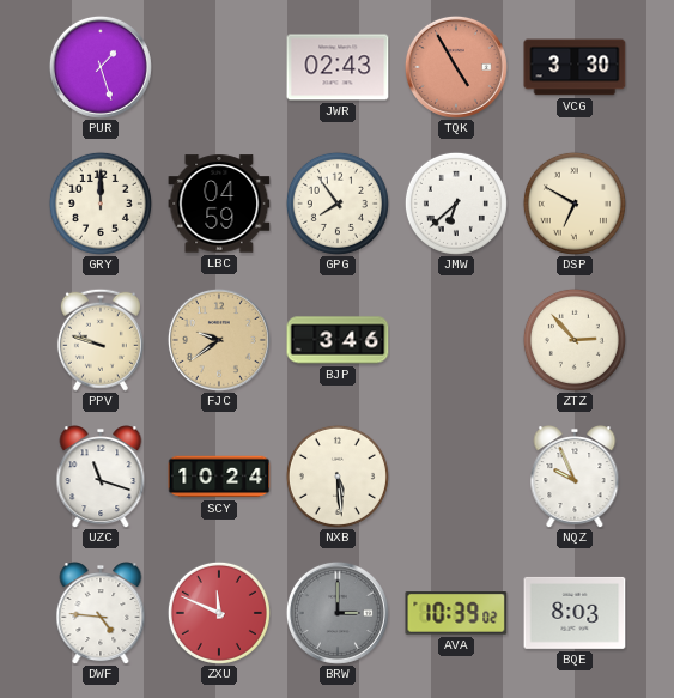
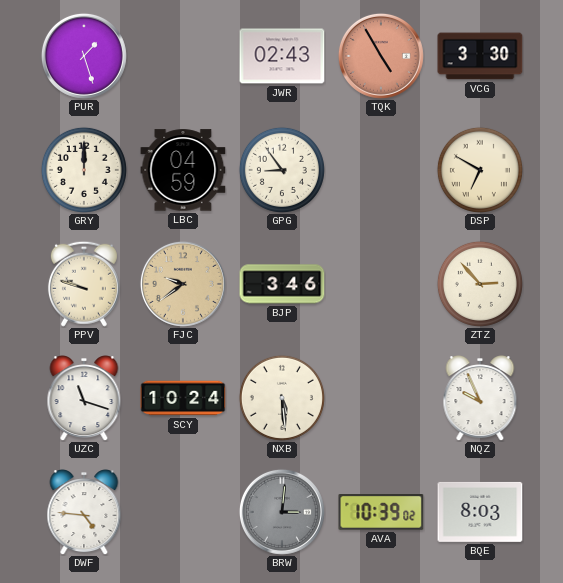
GPG: 7:54 -> 8:54 (282, 170)
JMW: 6:38 -> none (456, 204)
ZXU: 11:49 -> none (219, 613)
BRW: 3:00 -> 3:01 (282, 512)
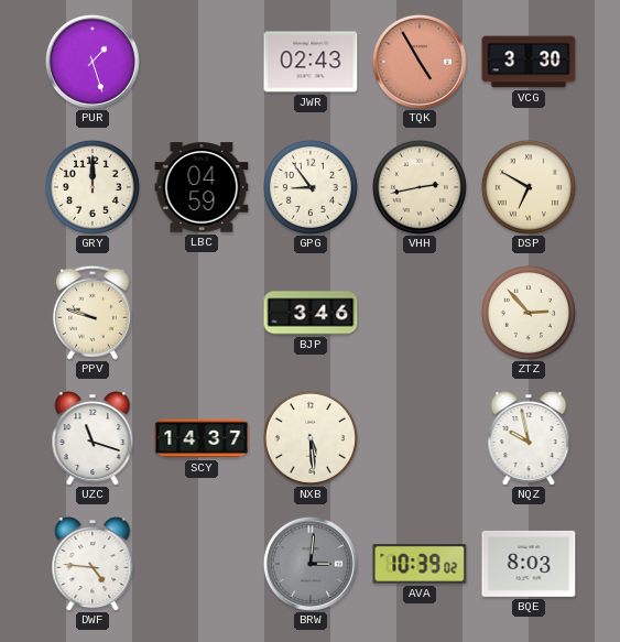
VHH: none -> 2:43 (420, 187)
FJC: 9:39 -> none (183, 284)
SCY: 10:24 -> 14:37 (202, 438)
NQZ: 9:56 -> 9:58 (529, 438)
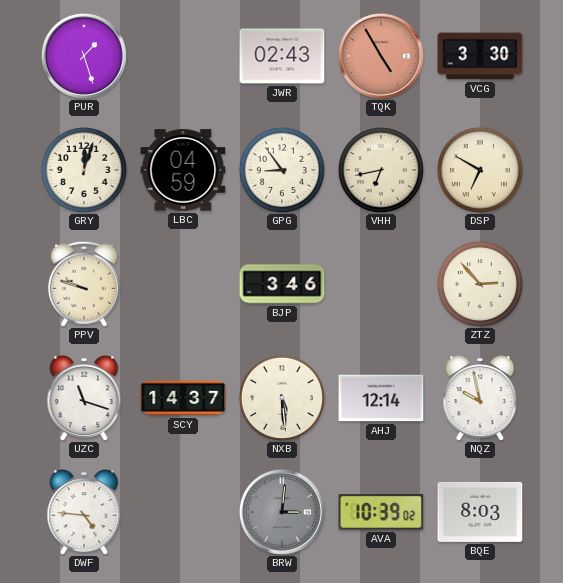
GRY: 12:00 -> 12:03 (84, 170)
VHH: 2:43 -> 6:43 (381, 170)
AHJ: none -> 12:14 (381, 398)
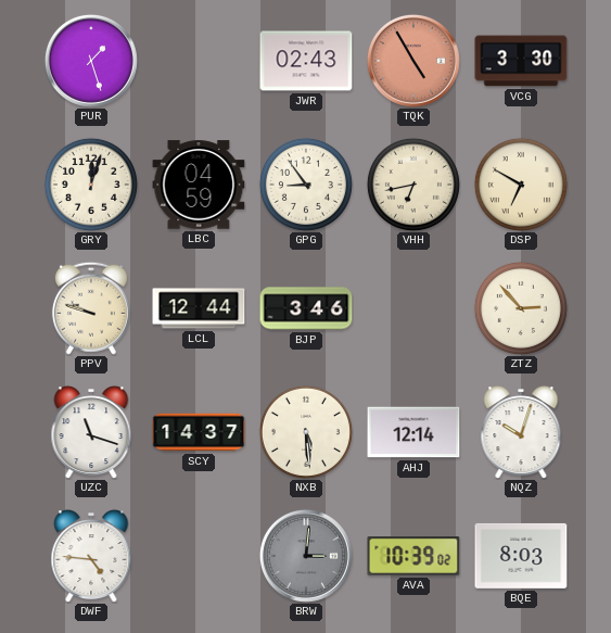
LCL: none -> 12:44 (199, 308)
NQZ: 9:58 -> 10:03 (521, 432)
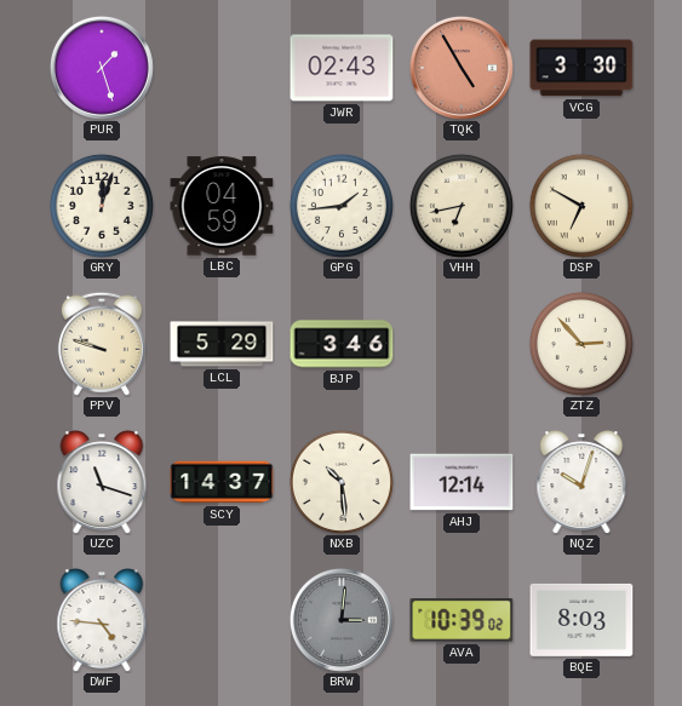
GPG: 8:54 -> 1:44 (342, 206)
LCL: 12:44 -> 5:29 (222, 344)
NXB: 5:29 -> 10:29 (342, 482)
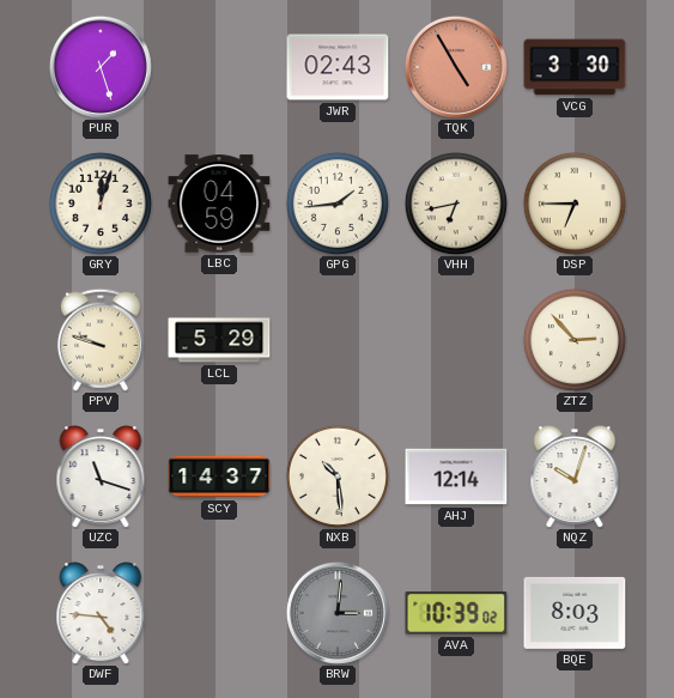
DSP: 6:50 -> 6:45 (575, 204)
BJP: 3:46 -> none (342, 344)
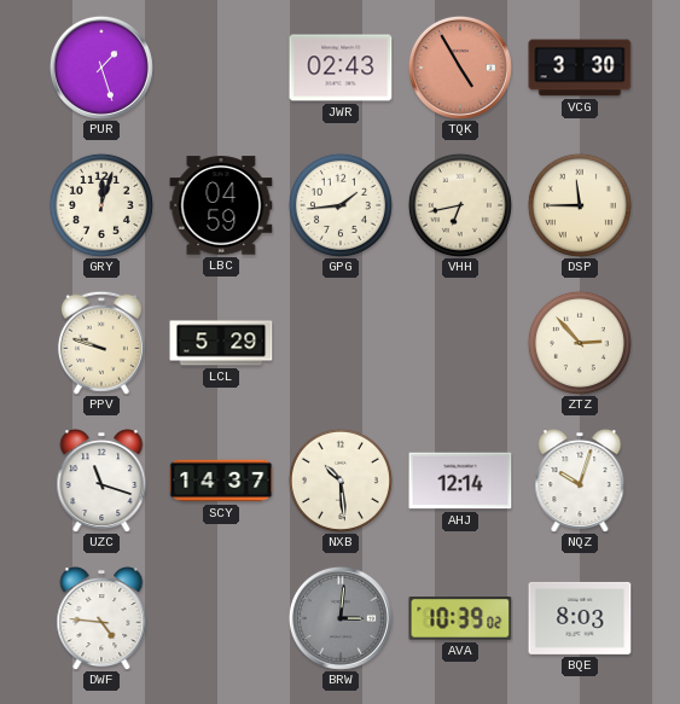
DSP: 6:45 -> 11:45 (580, 205)
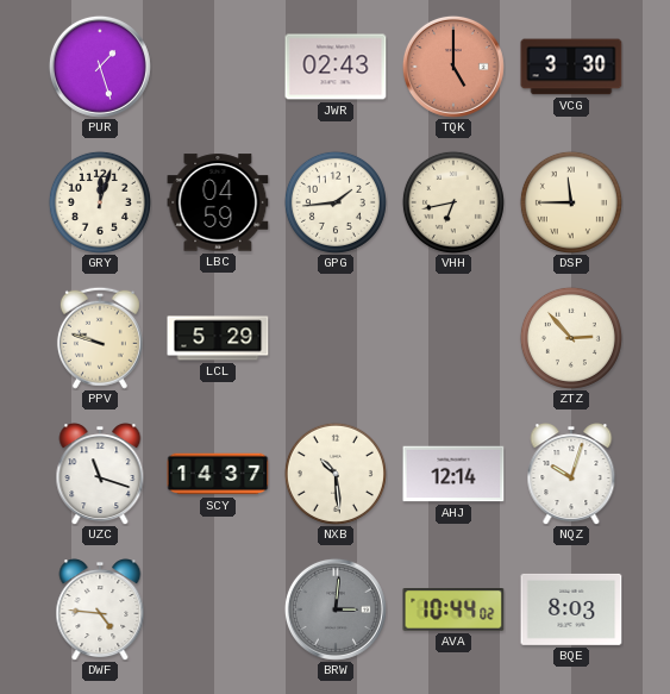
TQK: 4:55 -> 5:00 (453, 67)
AVA: 10:39 -> 10:44 (453, 611)
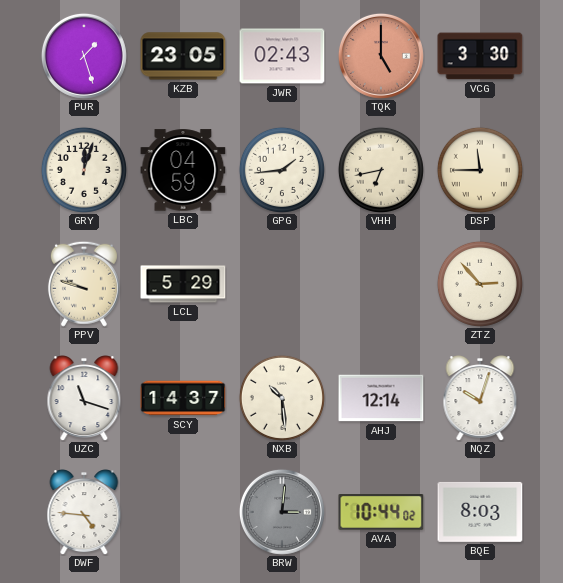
KZB: none -> 23:05 (183, 56)
